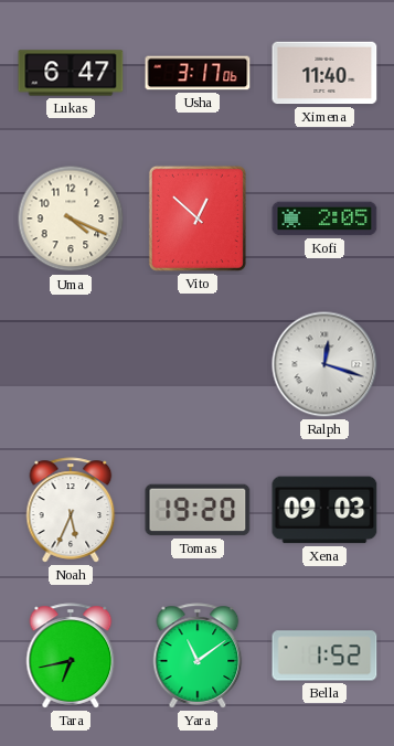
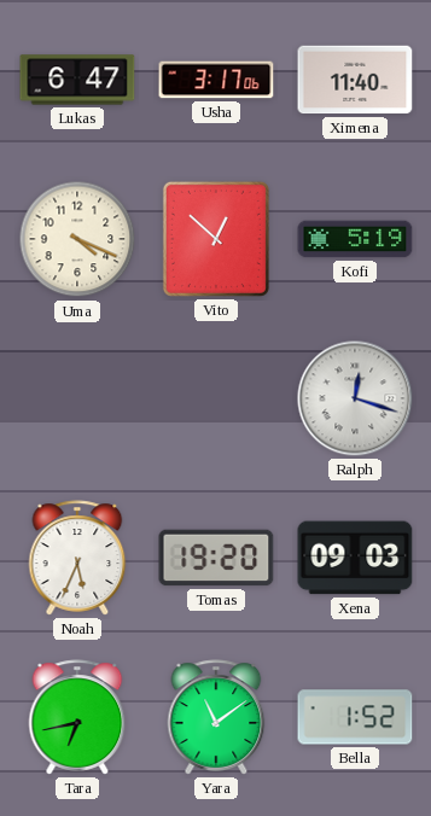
Kofi: 2:05 -> 5:19 (355, 239)
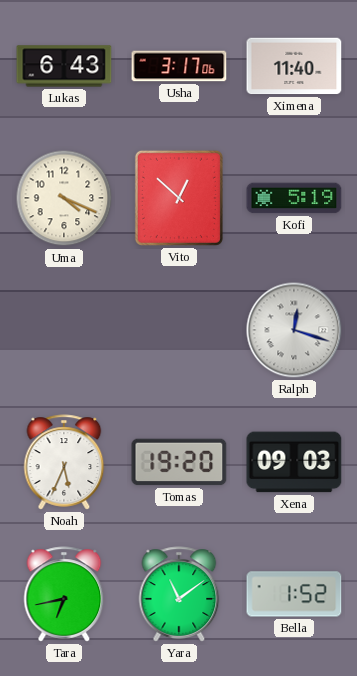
Lukas: 6:47 -> 6:43 (64, 66)
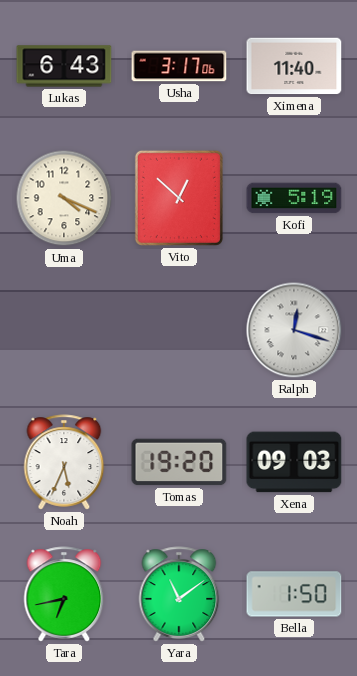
Bella: 1:52 -> 1:50 (294, 594)
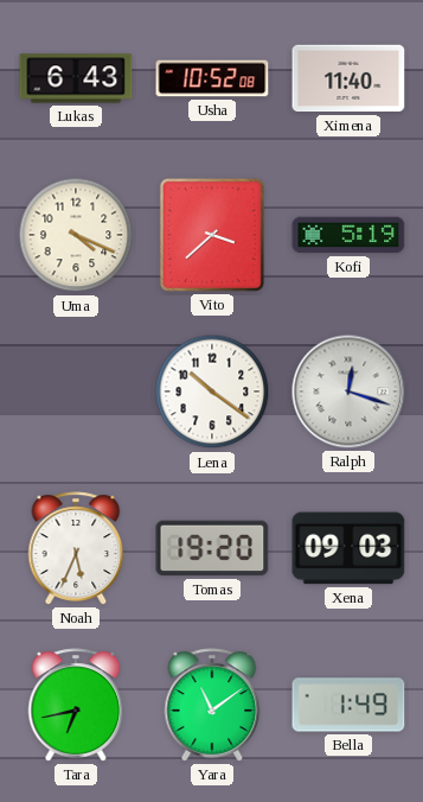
Usha: 3:17 -> 10:52 (212, 78)
Vito: 12:52 -> 3:38 (212, 235)
Lena: none -> 10:21 (212, 392)
Bella: 1:50 -> 1:49 (348, 705)
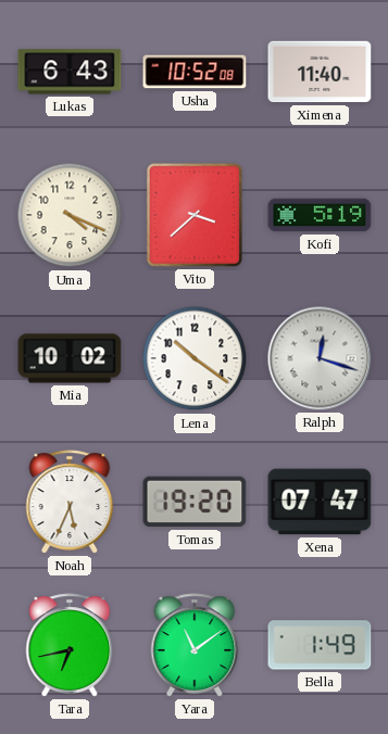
Mia: none -> 10:02 (70, 358)
Xena: 09:03 -> 07:47 (320, 502)
